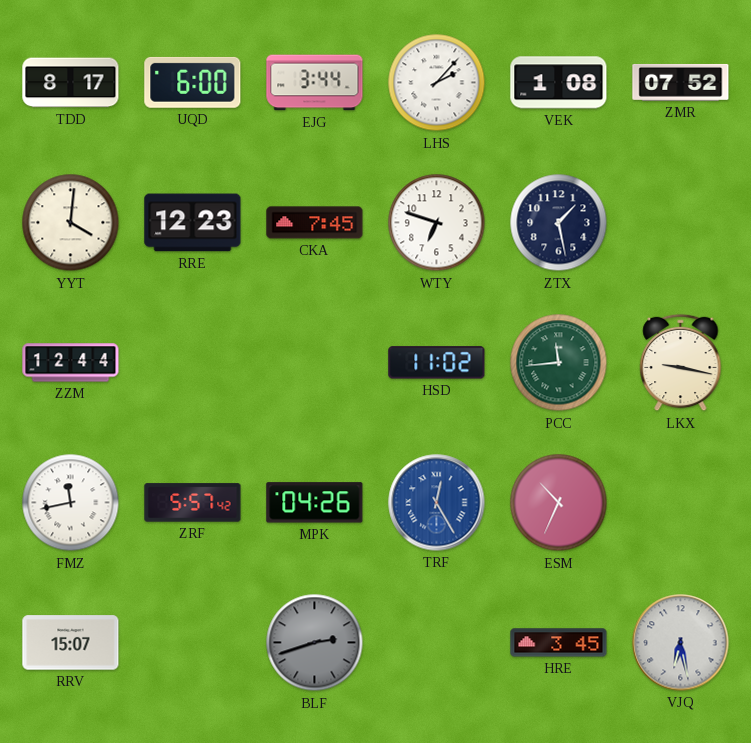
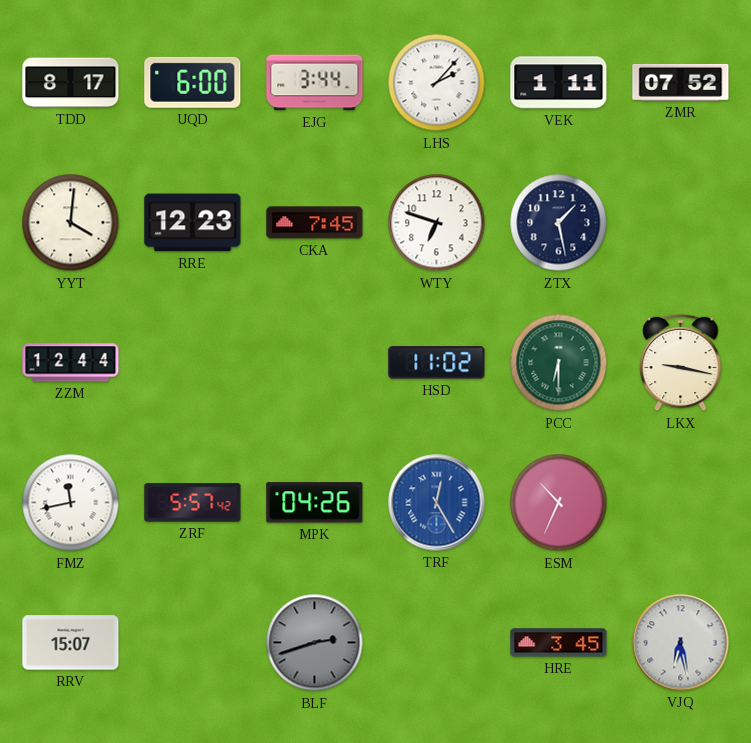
VEK: 1:08 -> 1:11 (559, 83)
PCC: 11:44 -> 6:30 (559, 363)
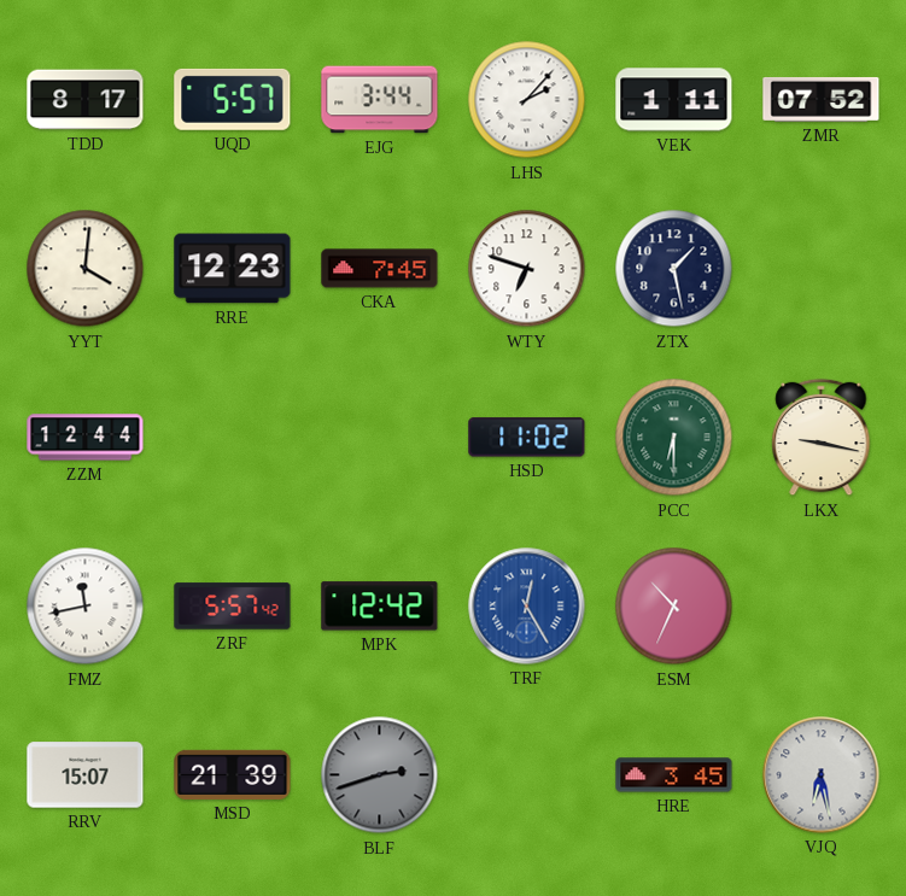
UQD: 6:00 -> 5:57 (233, 99)
MPK: 04:26 -> 12:42 (380, 607)
MSD: none -> 21:39 (233, 774)
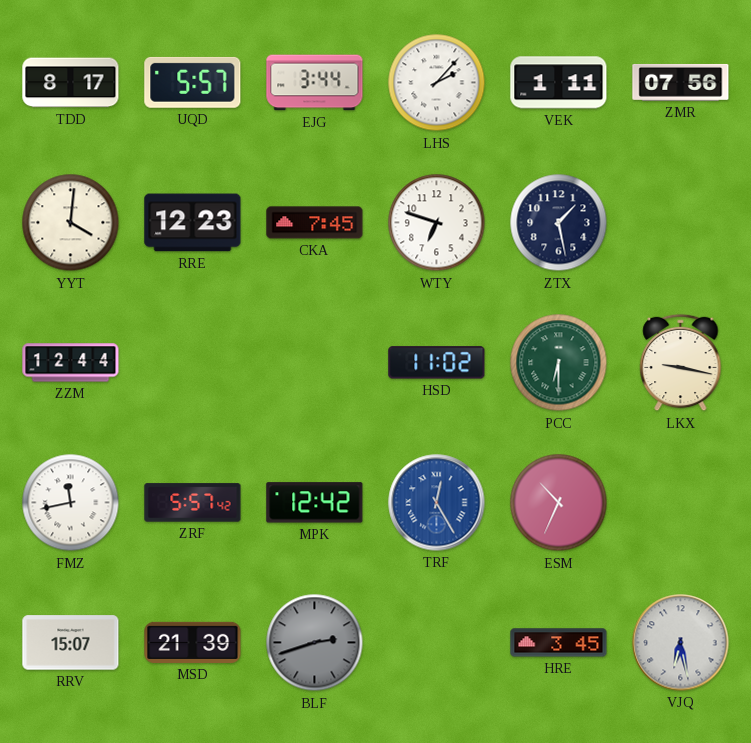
ZMR: 07:52 -> 07:56 (681, 82)
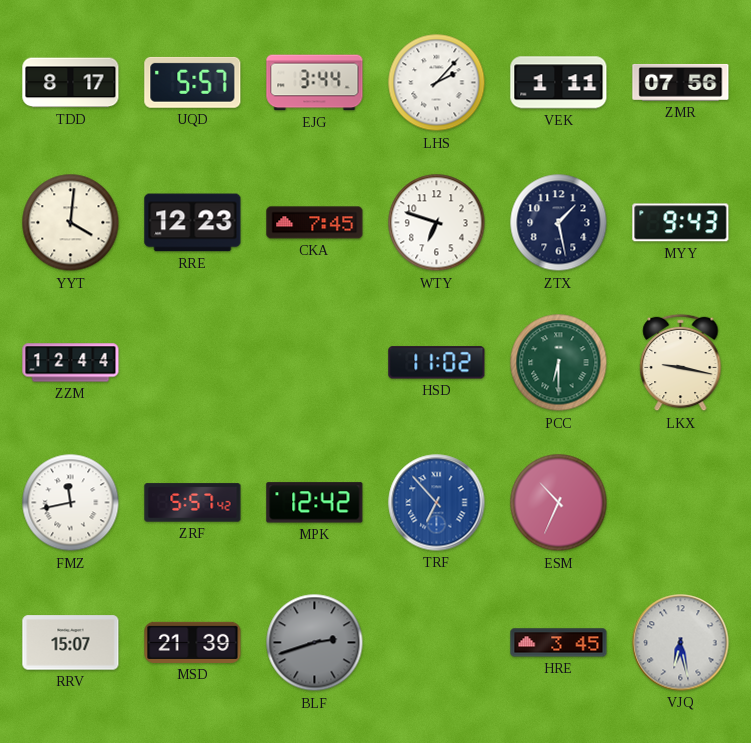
MYY: none -> 9:43 (681, 223)
TRF: 12:25 -> 6:53 (437, 503)
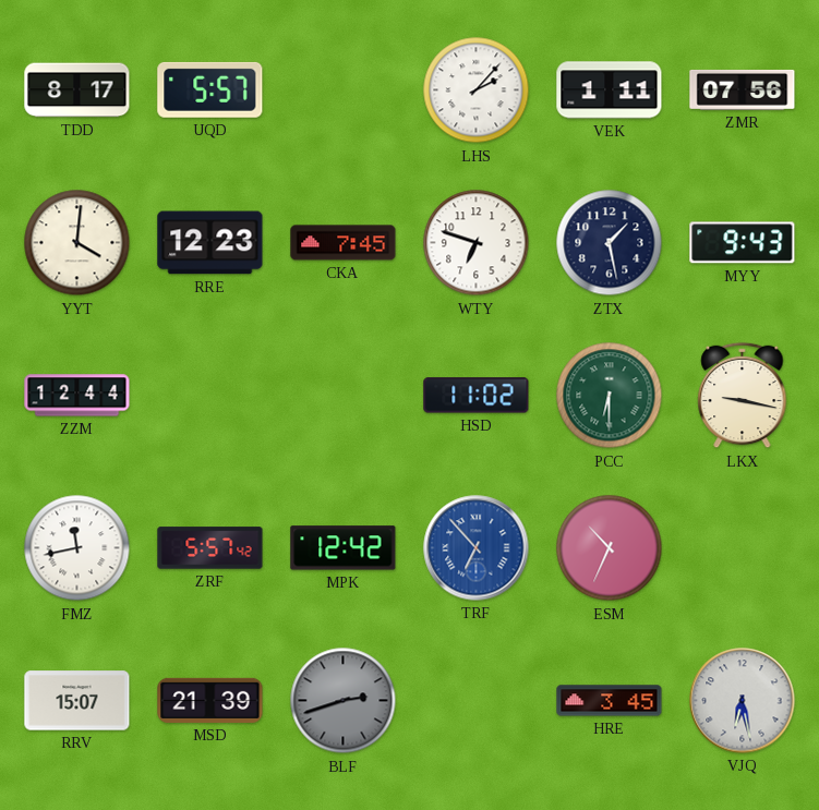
EJG: 3:44 -> none (315, 83)
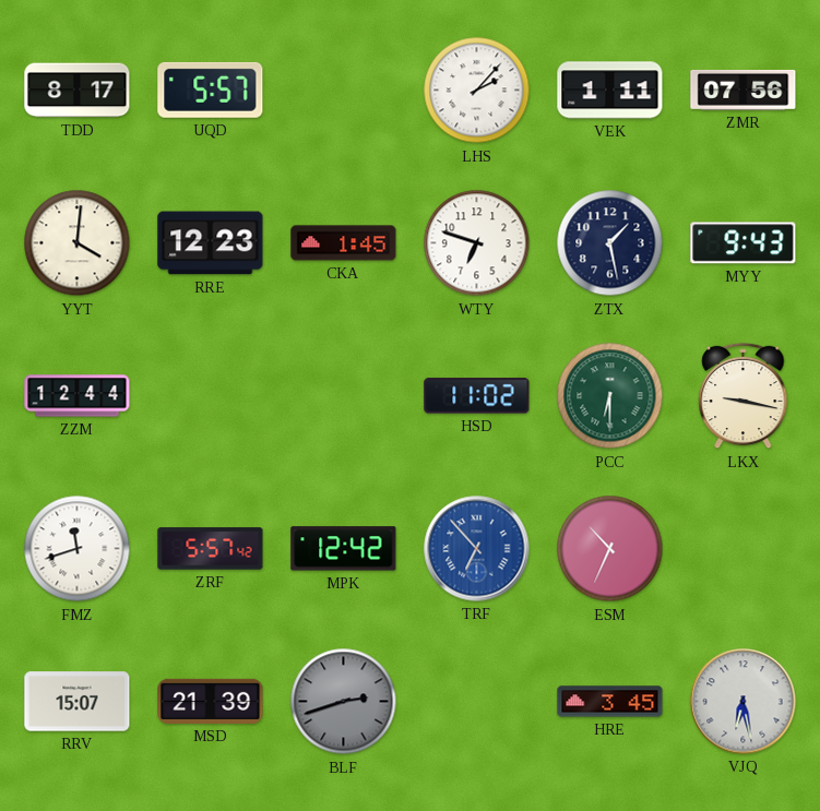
CKA: 7:45 -> 1:45 (344, 243)
FMZ: 11:43 -> 11:42 (78, 549)
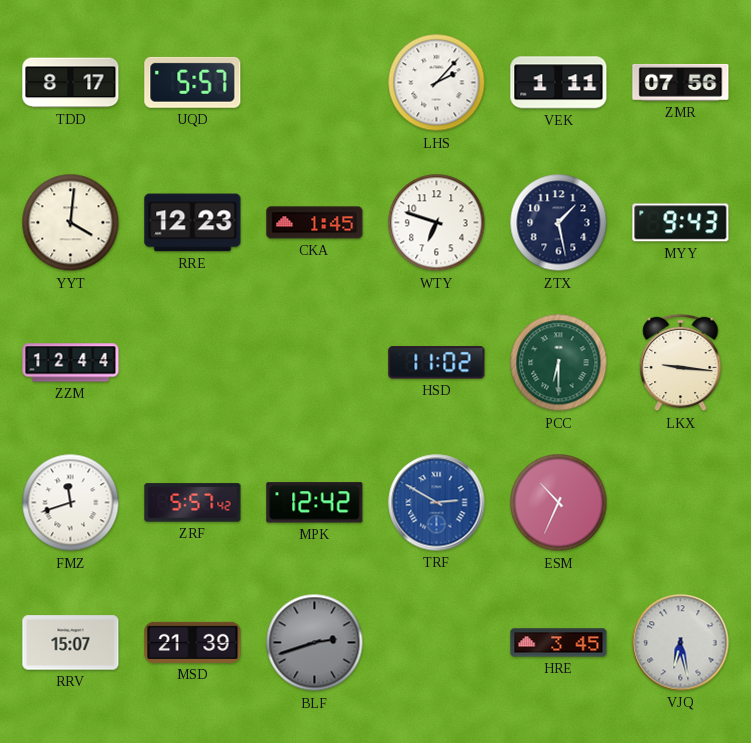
LKX: 9:17 -> 9:16 (681, 363)
TRF: 6:53 -> 2:50 (437, 503)
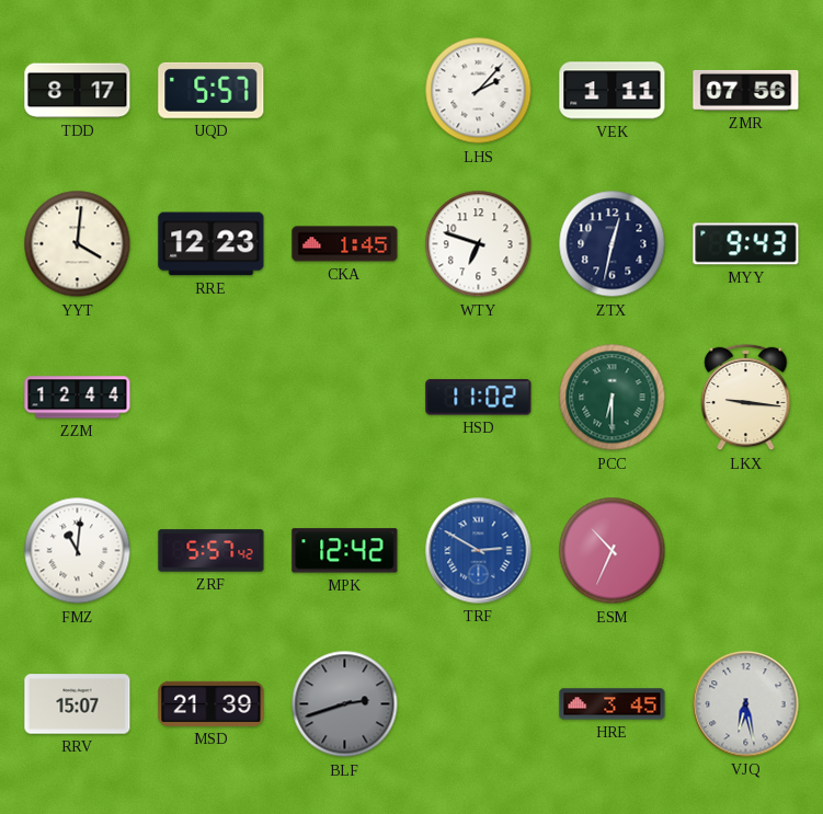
ZTX: 1:28 -> 12:32 (613, 244)
FMZ: 11:42 -> 11:01 (78, 551)
